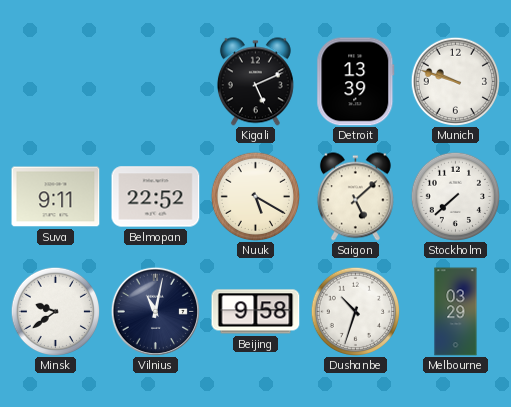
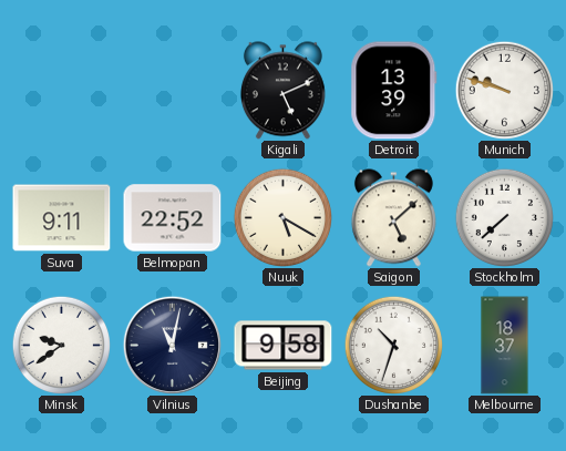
Melbourne: 03:29 -> 18:37 (505, 346)
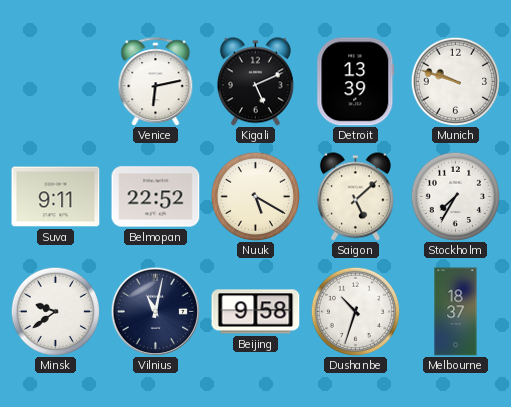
Venice: none -> 6:13 (156, 82)
Stockholm: 7:38 -> 7:35 (455, 196)
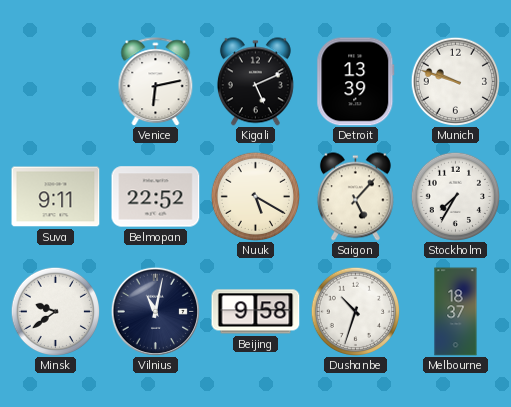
Saigon: 5:08 -> 5:07 (355, 197)
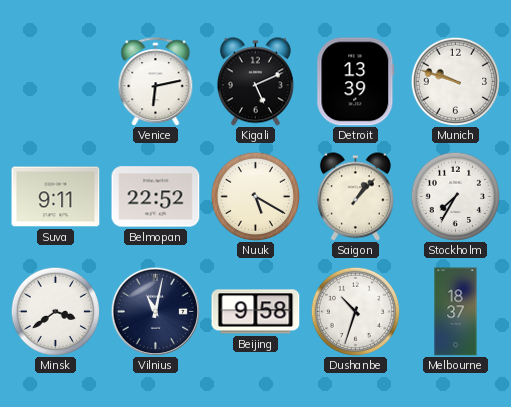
Saigon: 5:07 -> 1:07 (355, 197)
Minsk: 9:39 -> 3:39 (55, 311)
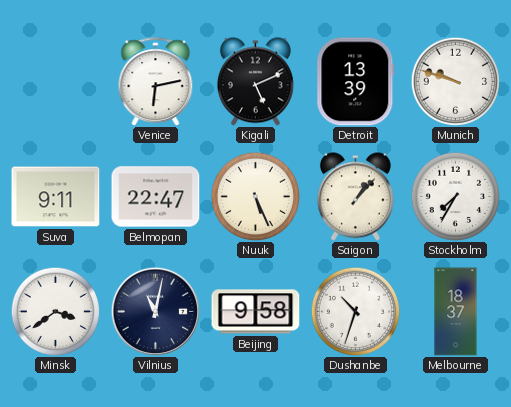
Belmopan: 22:52 -> 22:47 (156, 197)
Nuuk: 5:20 -> 5:26 (255, 196)
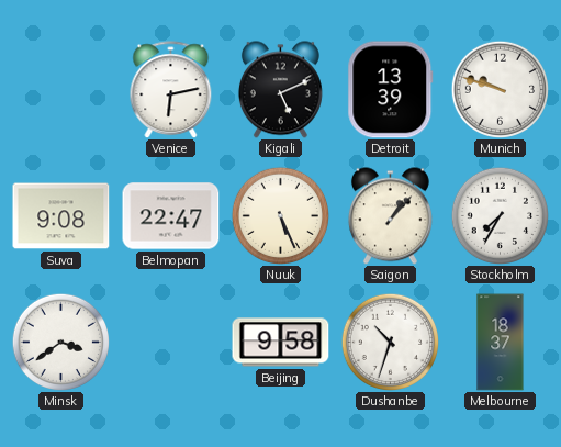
Suva: 9:11 -> 9:08 (61, 216)
Vilnius: 11:02 -> none (155, 311)
